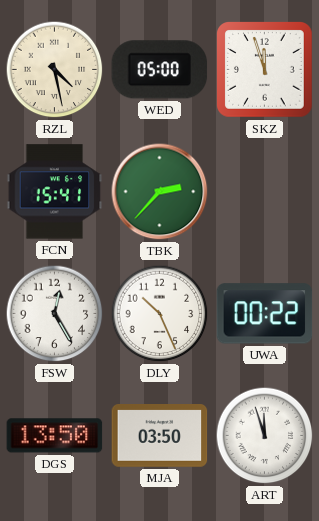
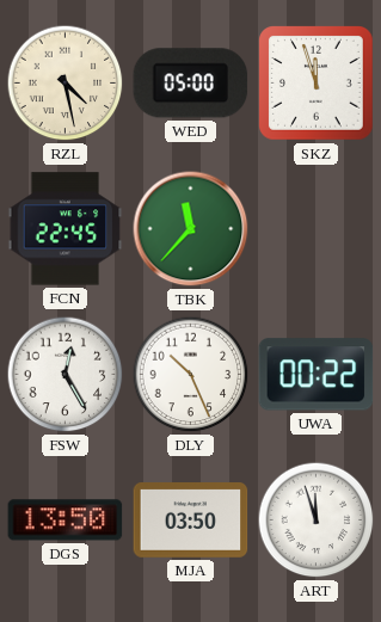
FCN: 15:41 -> 22:45 (66, 229)
TBK: 2:37 -> 11:37 (191, 229)
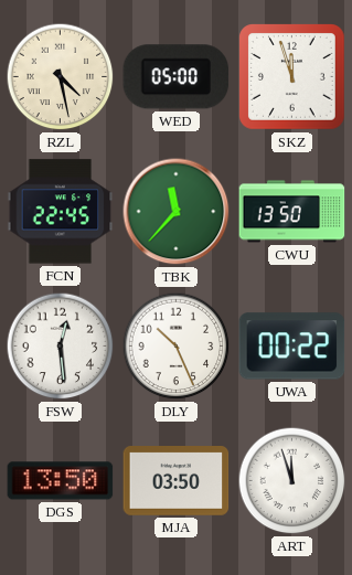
CWU: none -> 13:50 (292, 212)
FSW: 12:25 -> 12:29 (61, 347)
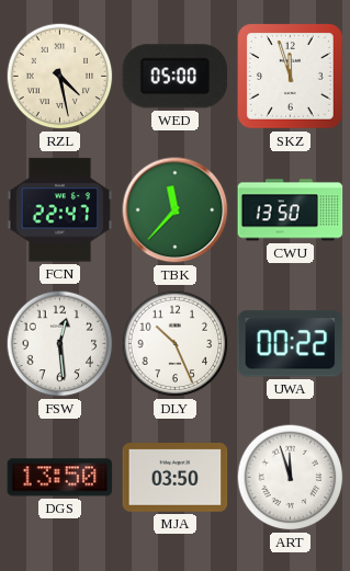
FCN: 22:45 -> 22:47 (60, 210)
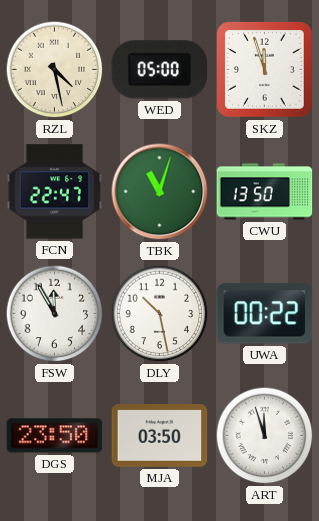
TBK: 11:37 -> 11:03 (160, 192)
FSW: 12:29 -> 11:55 (55, 314)
DLY: 10:26 -> 10:28 (160, 314)
DGS: 13:50 -> 23:50 (55, 436)
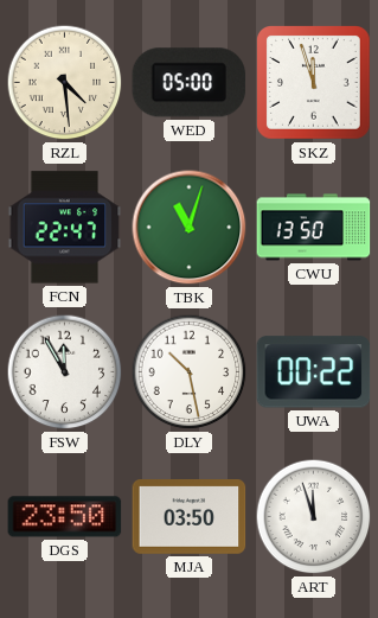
RZL: 4:28 -> 4:29 (65, 83)
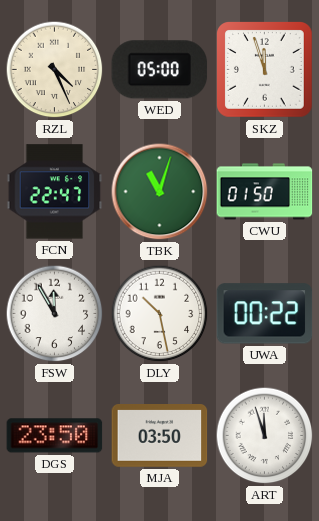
RZL: 4:29 -> 4:26 (55, 70)
CWU: 13:50 -> 01:50 (265, 192)
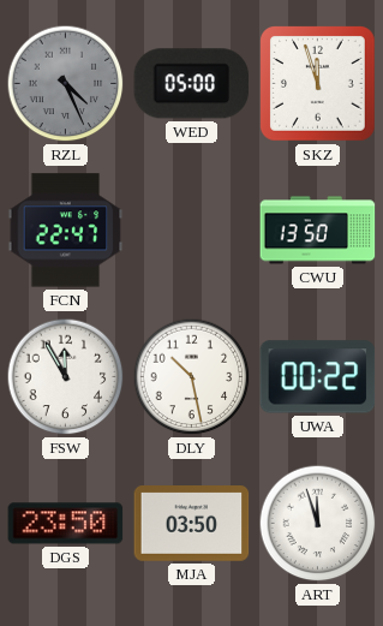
RZL dial: cream -> grey (66, 84)
TBK: 11:03 -> none (160, 192)
CWU: 01:50 -> 13:50 (318, 231)
